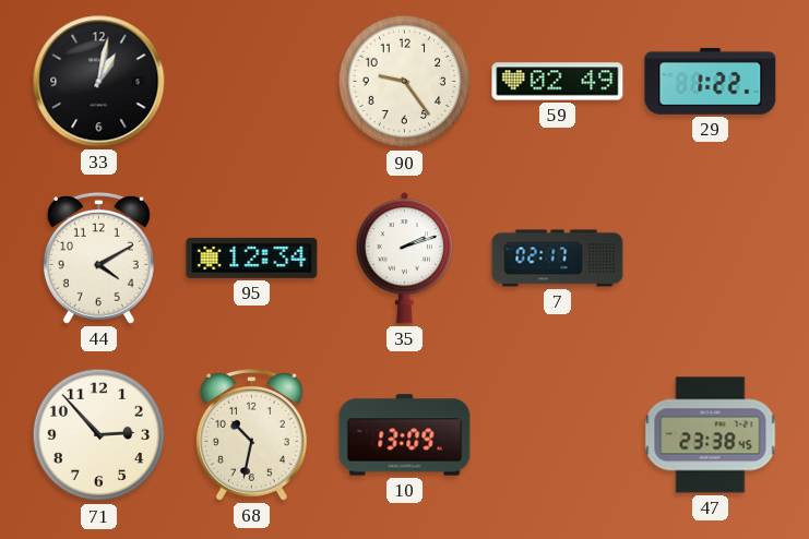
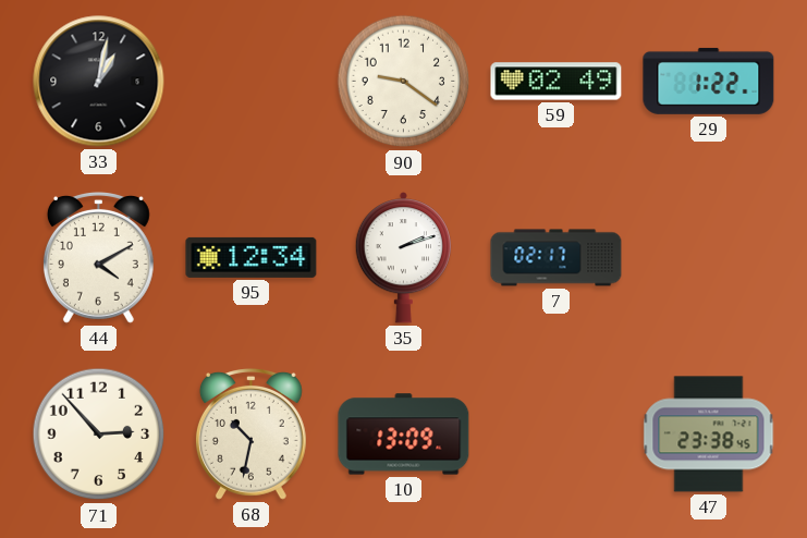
90: 9:24 -> 9:21 (404, 82)
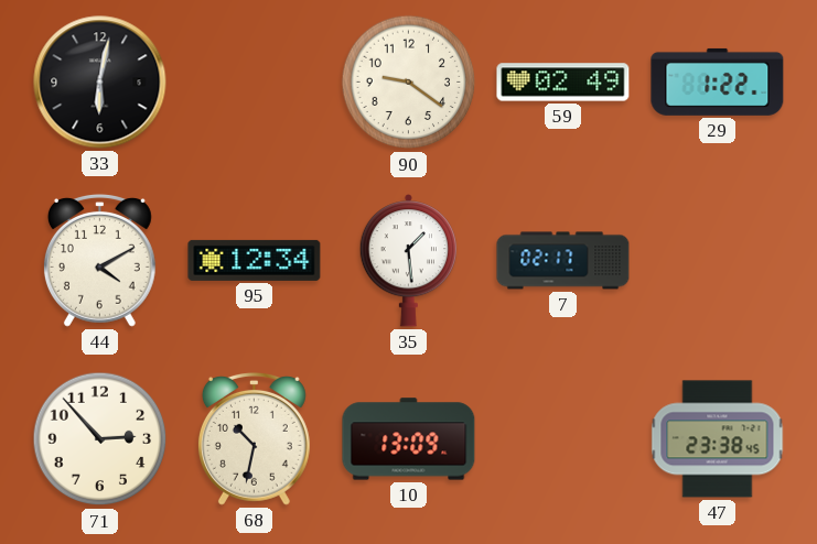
33: 1:02 -> 6:02 (100, 83)
35: 2:12 -> 1:29 (408, 261)
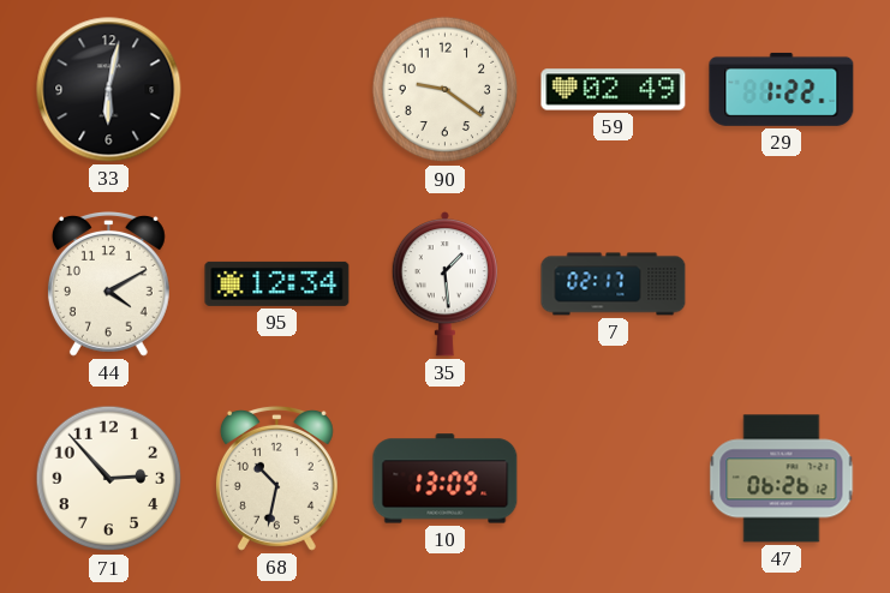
47: 23:38 -> 06:26 (782, 479)
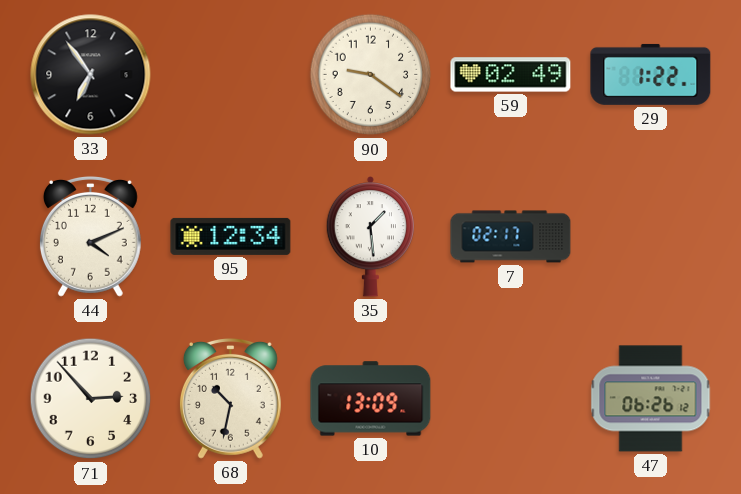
33: 6:02 -> 6:54 (91, 75)
44: 4:10 -> 4:11 (90, 236)
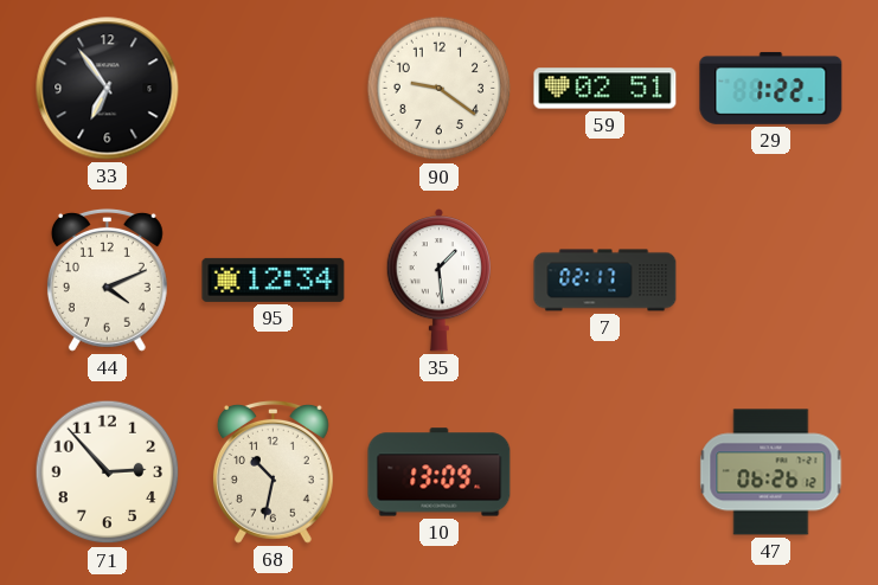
59: 02:49 -> 02:51 (605, 89)
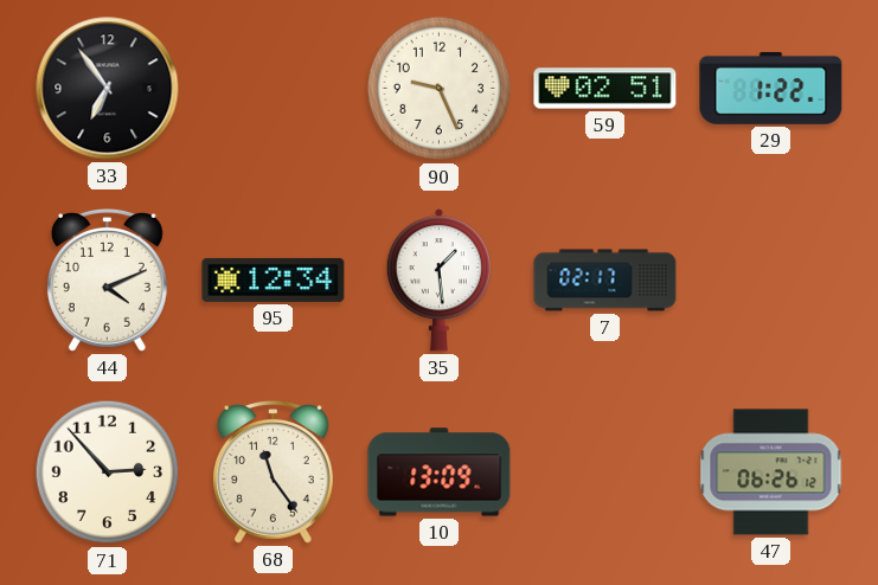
90: 9:21 -> 9:26 (440, 89)
68: 10:32 -> 11:24 (273, 471)
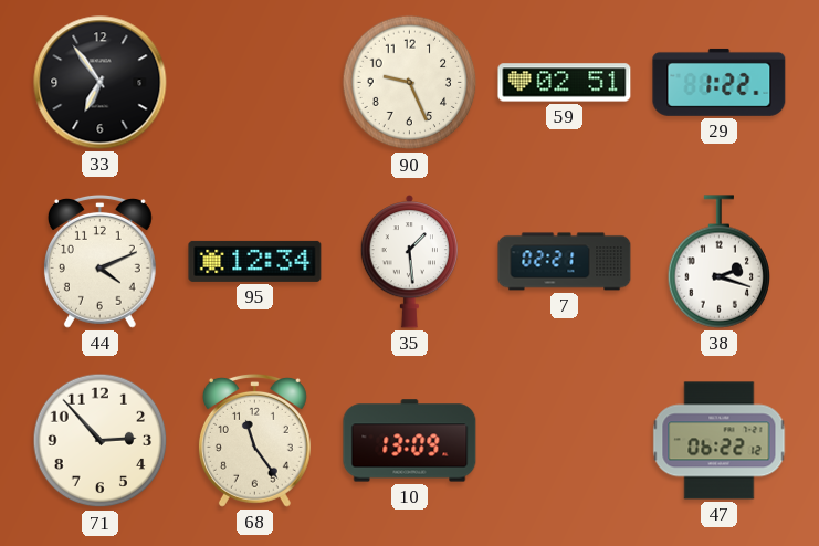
7: 02:17 -> 02:21 (565, 262)
38: none -> 2:18 (720, 262)
47: 06:26 -> 06:22 (720, 441)
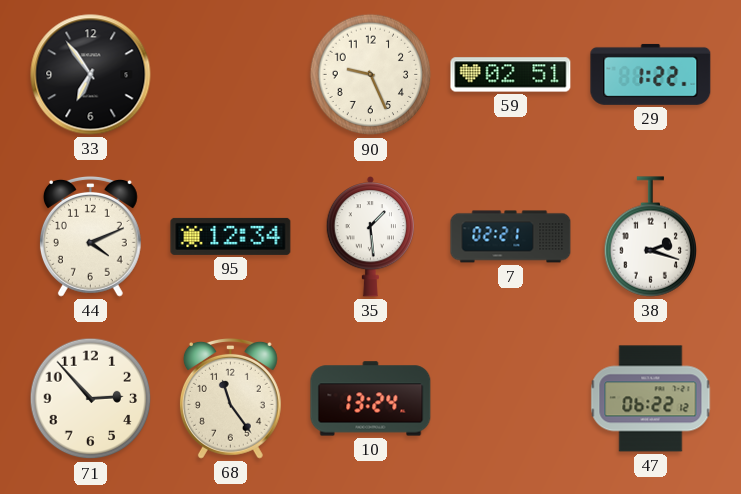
10: 13:09 -> 13:24 (371, 399)
